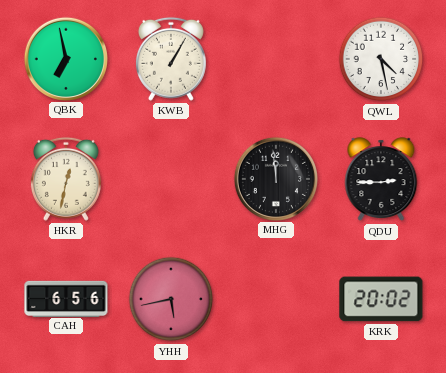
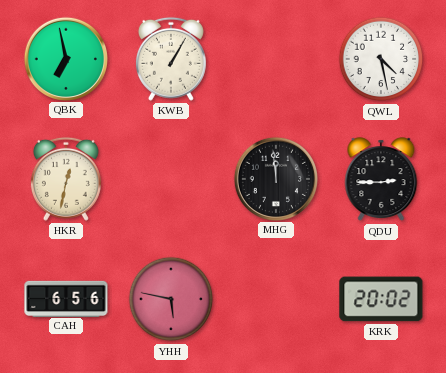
YHH: 5:43 -> 5:47 (171, 299)
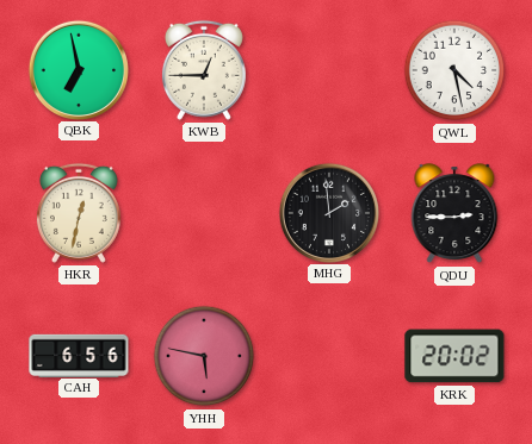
KWB: 1:05 -> 12:45 (204, 70)
MHG: 11:59 -> 1:59 (328, 212)
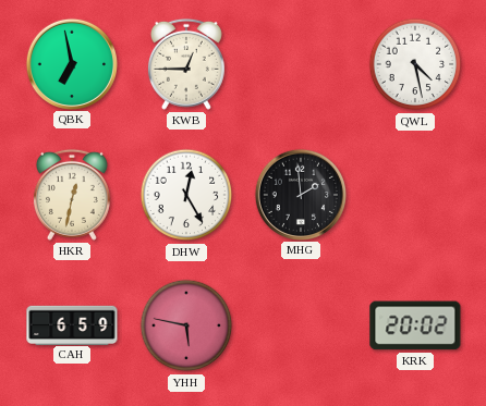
DHW: none -> 12:25 (186, 195)
QDU: 2:45 -> none (454, 214)
CAH: 6:56 -> 6:59 (72, 324)
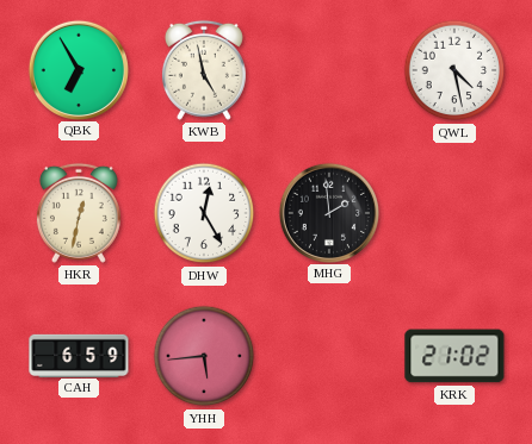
QBK: 6:58 -> 6:55 (78, 69)
KWB: 12:45 -> 4:58 (204, 70)
YHH: 5:47 -> 5:44 (204, 356)
KRK: 20:02 -> 21:02 (454, 356)
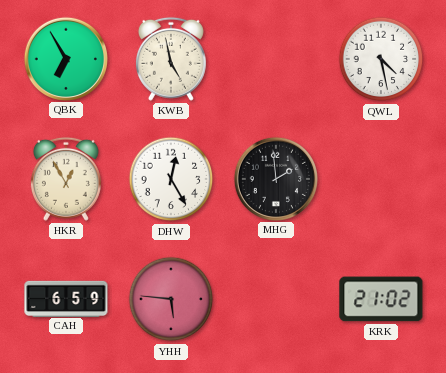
HKR: 12:32 -> 12:55 (66, 179)
YHH: 5:44 -> 5:46 (171, 299)
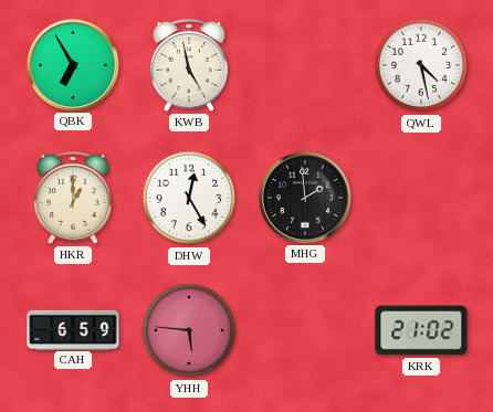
HKR: 12:55 -> 1:00 (73, 198)
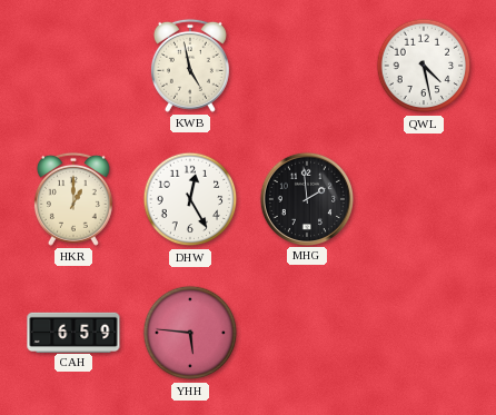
QBK: 6:55 -> none (72, 64)
KRK: 21:02 -> none (421, 330)
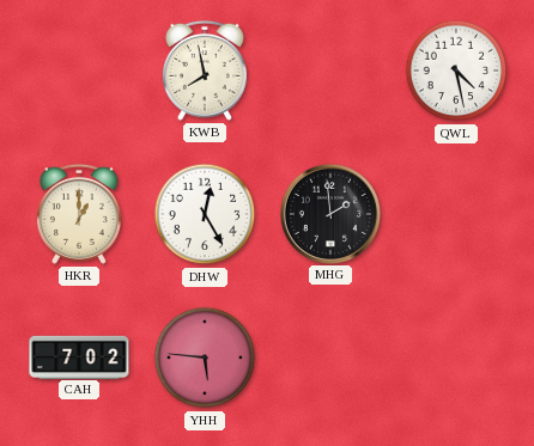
KWB: 4:58 -> 7:58 (205, 71)
CAH: 6:59 -> 7:02 (79, 356)
